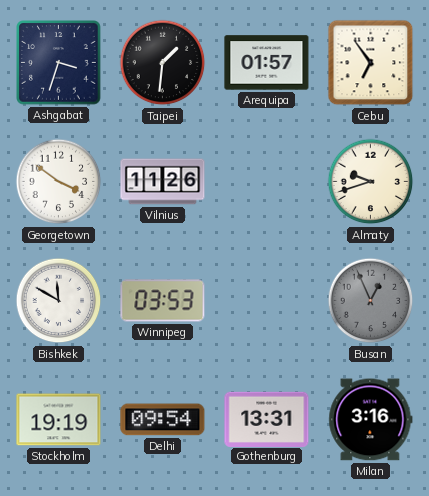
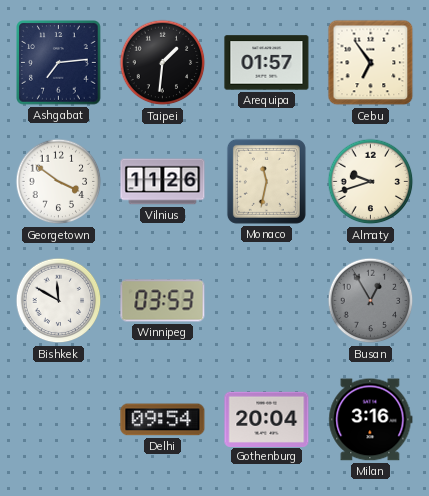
Ashgabat: 3:33 -> 7:14 (59, 63)
Monaco: none -> 11:32 (266, 181)
Busan: 12:56 -> 12:55 (371, 301)
Stockholm: 19:19 -> none (59, 420)
Gothenburg: 13:31 -> 20:04 (267, 419)
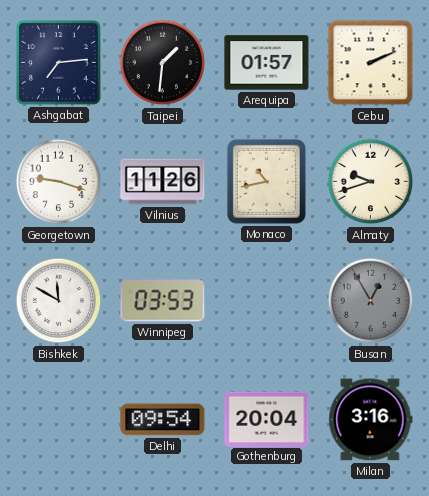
Cebu: 6:54 -> 2:11 (371, 63)
Georgetown: 3:51 -> 9:18 (59, 182)
Monaco: 11:32 -> 10:43 (266, 181)
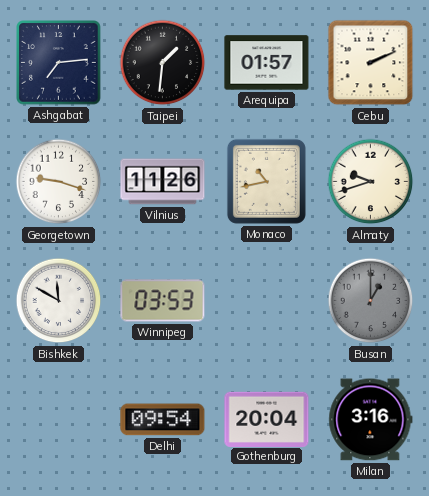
Busan: 12:55 -> 1:00 (371, 301)
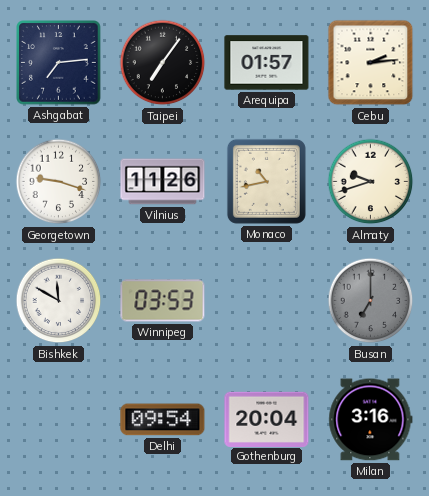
Taipei: 1:31 -> 7:06 (163, 63)
Cebu: 2:11 -> 2:14 (371, 63)
Busan: 1:00 -> 7:00 (371, 301)
